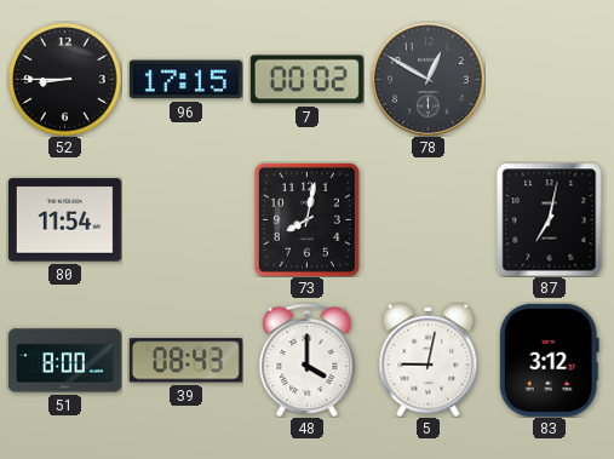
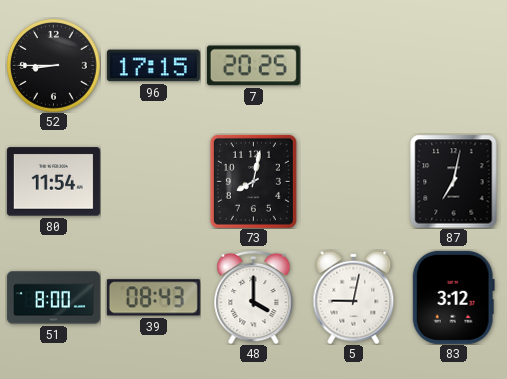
7: 00:02 -> 20:25 (253, 66)
78: 12:50 -> none (427, 79)
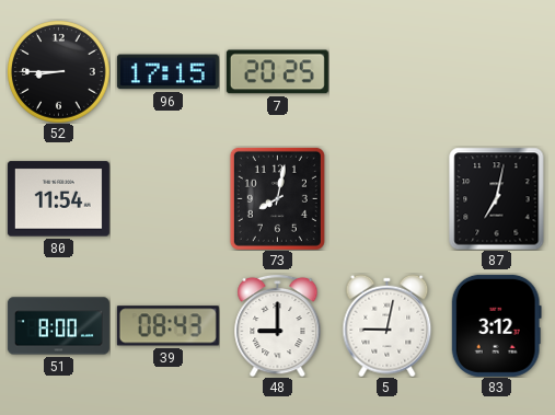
48: 4:00 -> 9:00 (278, 325)
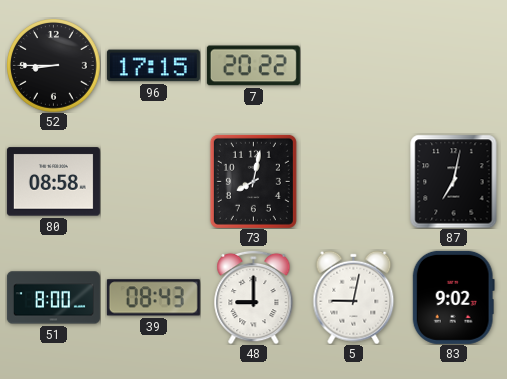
7: 20:25 -> 20:22 (253, 66)
80: 11:54 -> 08:58 (53, 182)
83: 3:12 -> 9:02 (453, 297)
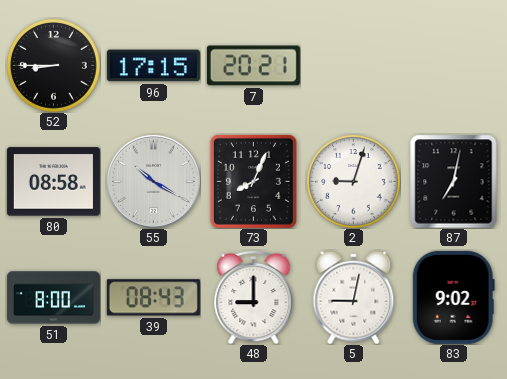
7: 20:22 -> 20:21 (253, 66)
55: none -> 10:20 (153, 181)
73: 8:02 -> 8:04 (253, 181)
2: none -> 9:03 (354, 182)
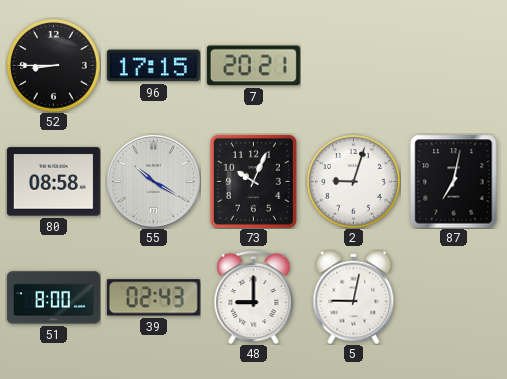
73: 8:04 -> 10:04 (253, 181)
39: 08:43 -> 02:43 (153, 298)
83: 9:02 -> none (453, 297)
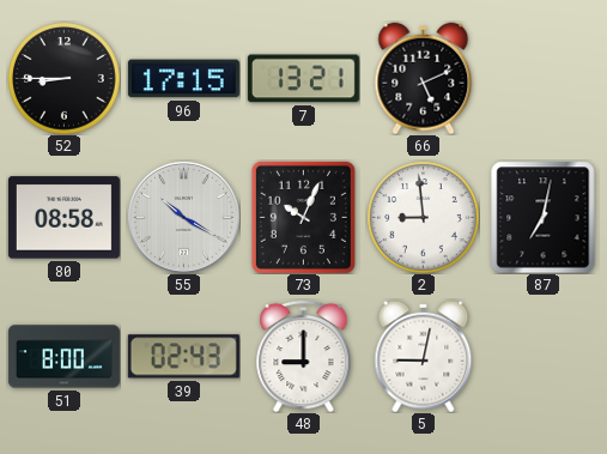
7: 20:21 -> 13:21 (303, 79)
66: none -> 5:11 (424, 78)
2: 9:03 -> 8:59 (424, 218)
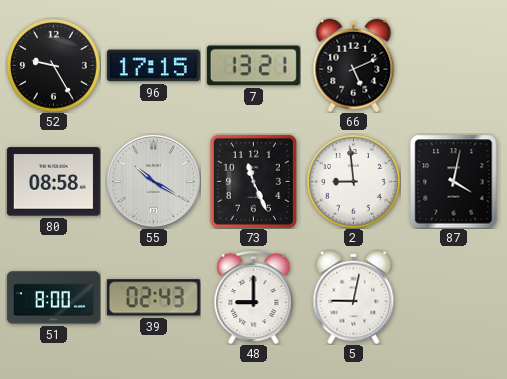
52: 8:45 -> 9:25 (54, 66)
73: 10:04 -> 11:26 (253, 181)
87: 7:02 -> 4:02 (454, 181)
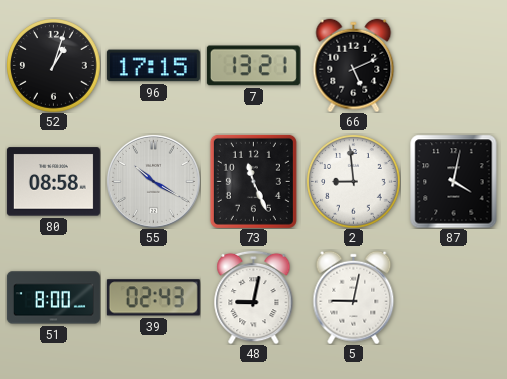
52: 9:25 -> 1:03 (54, 66)
48: 9:00 -> 9:02 (254, 297)
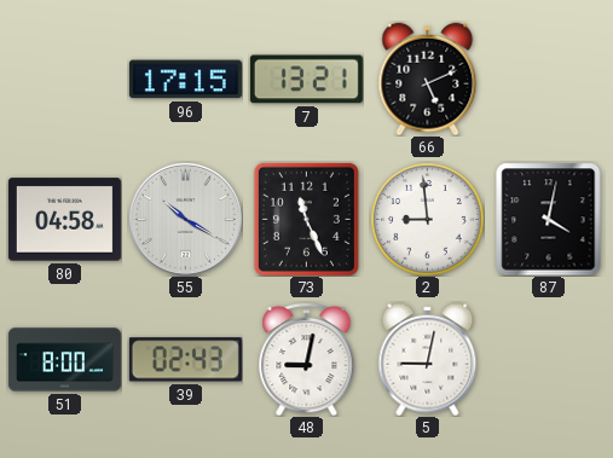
52: 1:03 -> none (54, 66)
80: 08:58 -> 04:58 (64, 220)
